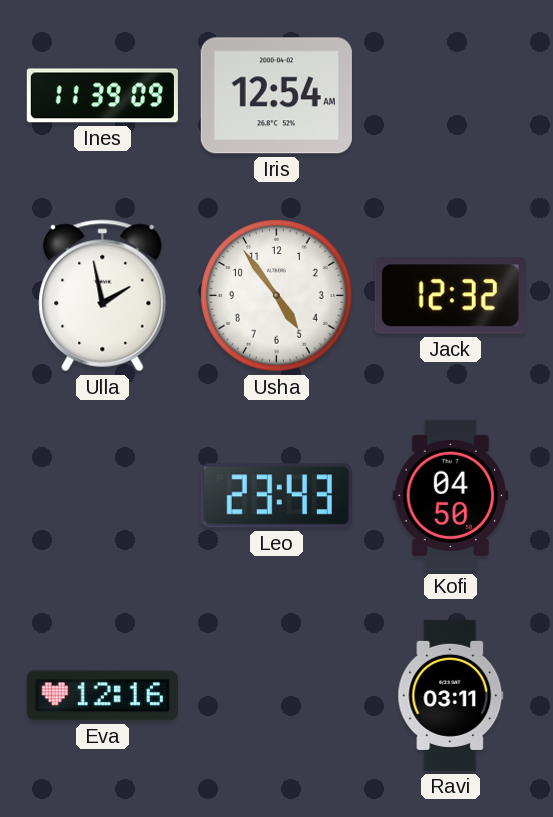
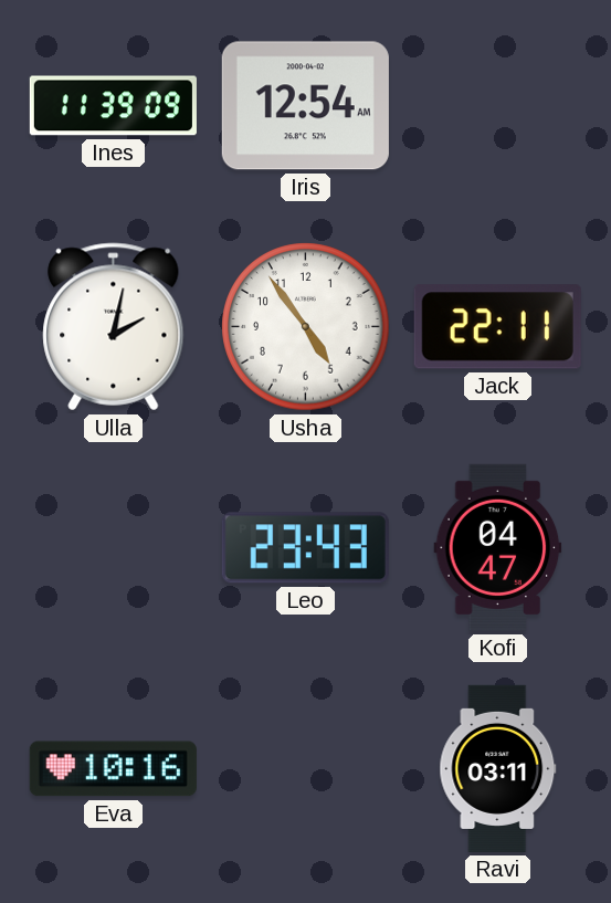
Ulla: 1:58 -> 2:02 (114, 327)
Jack: 12:32 -> 22:11 (497, 327)
Kofi: 04:50 -> 04:47 (498, 547)
Eva: 12:16 -> 10:16 (113, 769)
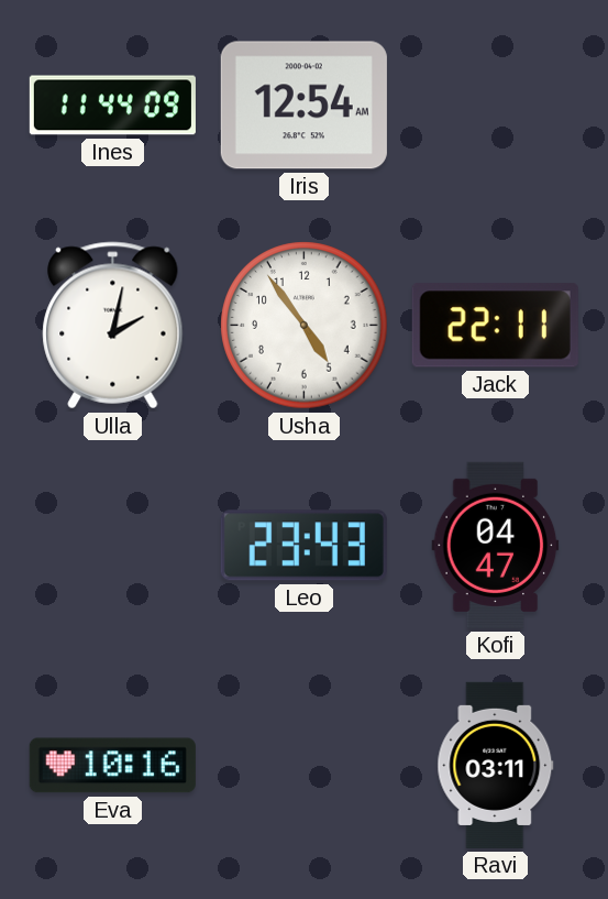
Ines: 11:39 -> 11:44 (112, 106)
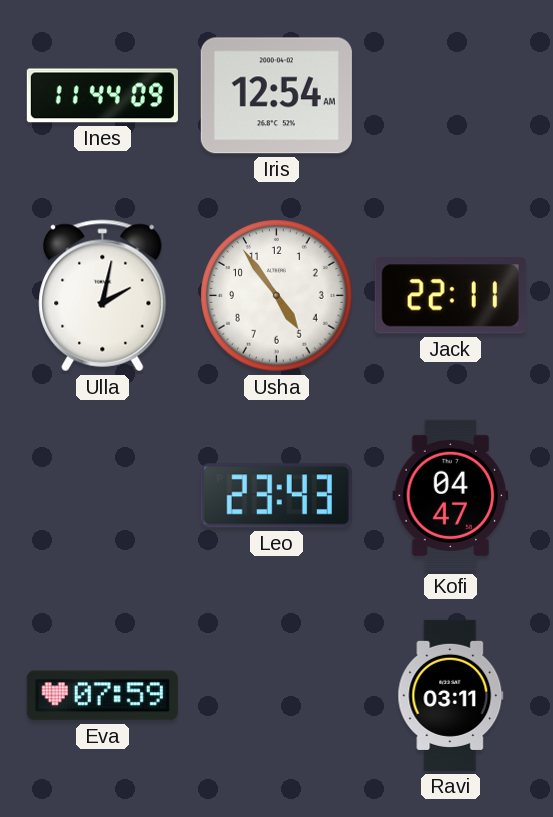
Eva: 10:16 -> 07:59 (102, 696)
